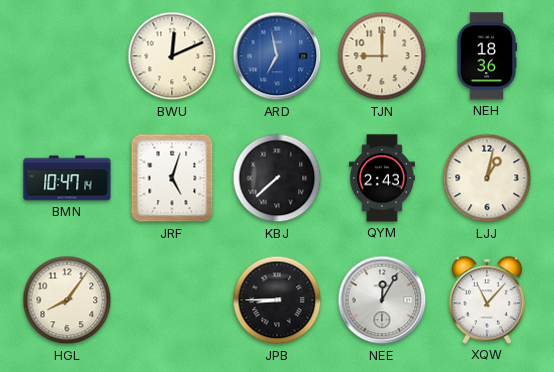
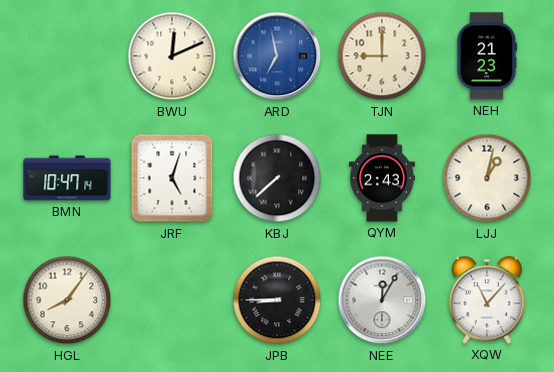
NEH: 18:36 -> 21:23 (487, 56)
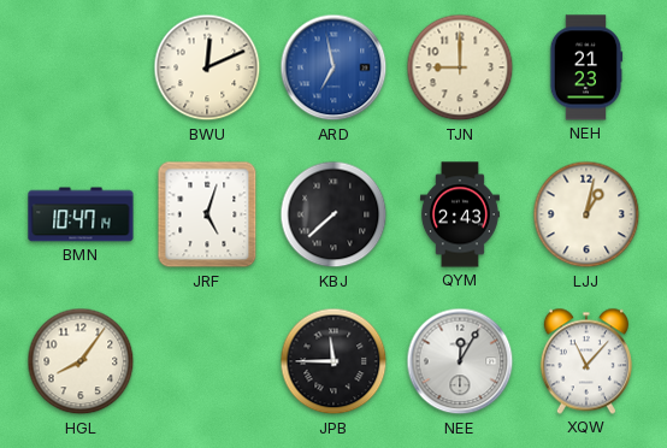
JPB: 8:45 -> 11:45 (333, 361)
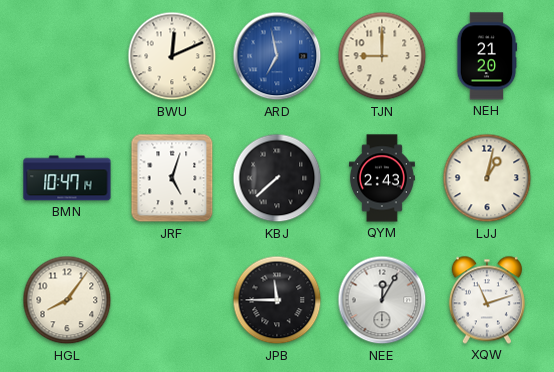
NEH: 21:23 -> 21:20 (487, 56)
XQW: 11:07 -> 11:12 (487, 300)
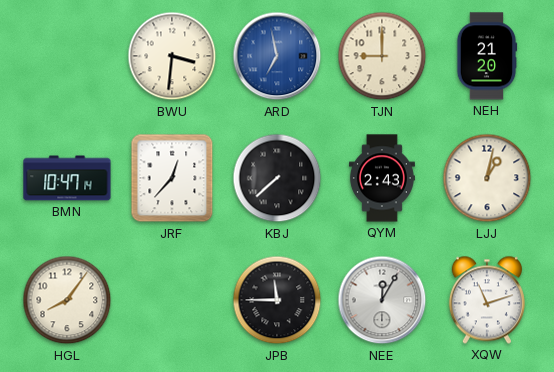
BWU: 12:11 -> 3:31 (172, 56)
JRF: 5:03 -> 12:37 (172, 178)
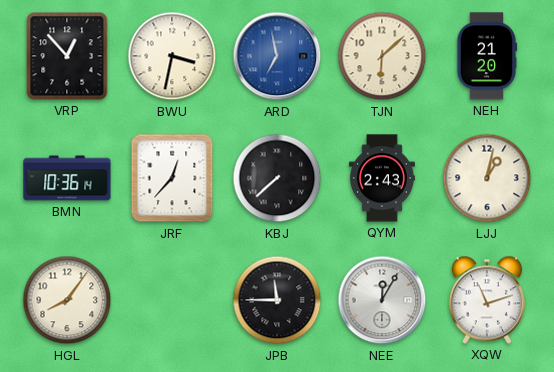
VRP: none -> 12:53 (67, 56)
BWU: 3:31 -> 3:32 (172, 56)
TJN: 9:00 -> 6:08 (382, 56)
BMN: 10:47 -> 10:36 (67, 178)
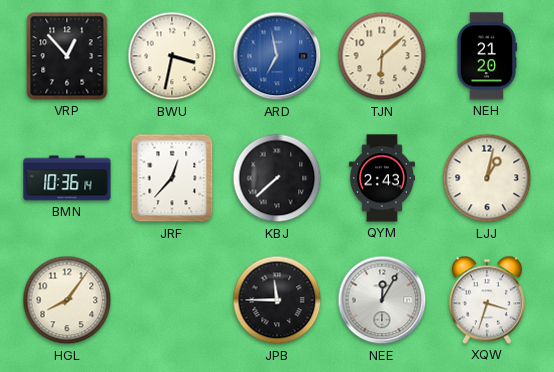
XQW: 11:12 -> 3:33 (487, 300)
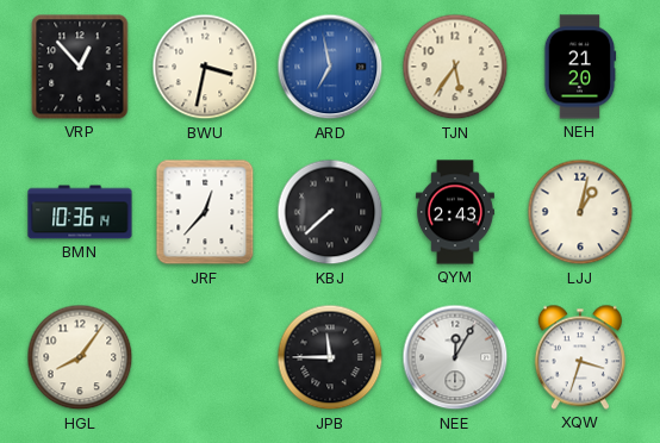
TJN: 6:08 -> 5:36 (455, 67)
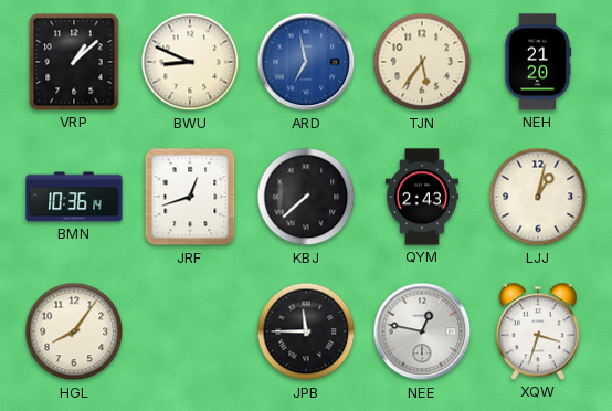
VRP: 12:53 -> 1:08 (74, 62)
BWU: 3:32 -> 8:49 (190, 62)
JRF: 12:37 -> 12:42 (190, 197)
NEE: 12:05 -> 12:47 (422, 331)
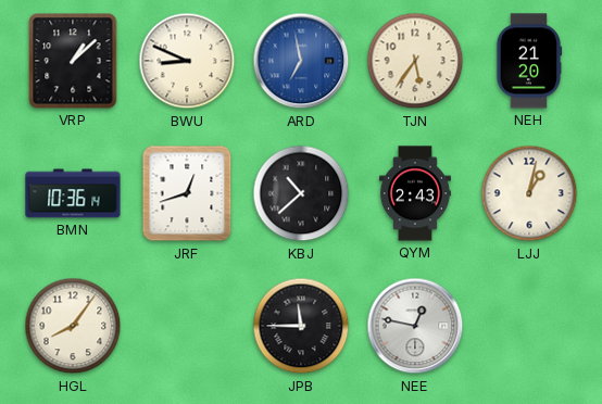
KBJ: 7:38 -> 10:38 (301, 193)
XQW: 3:33 -> none (538, 331)
